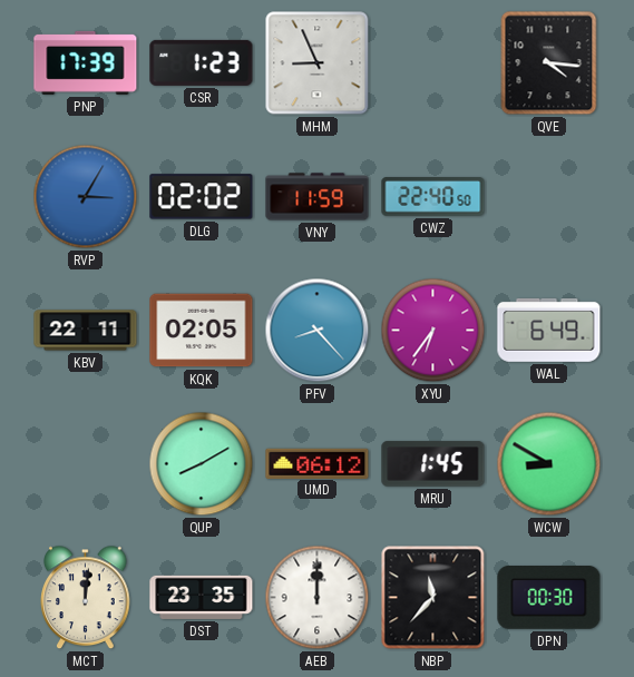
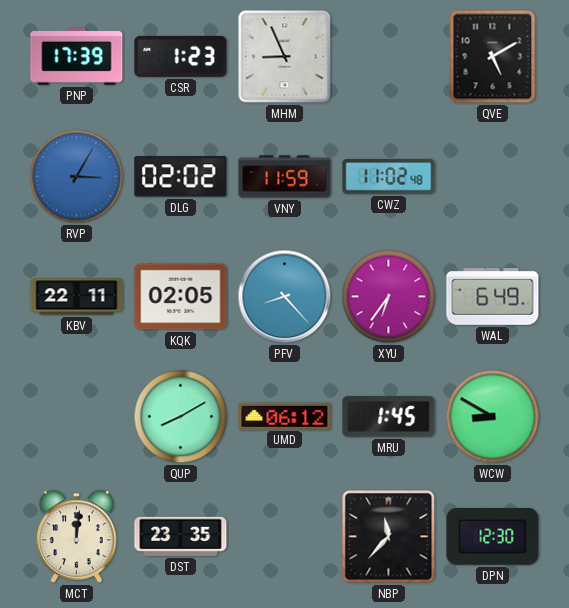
QVE: 4:16 -> 5:10 (493, 57)
CWZ: 22:40 -> 11:02 (389, 177)
AEB: 12:00 -> none (318, 598)
DPN: 00:30 -> 12:30 (493, 537)
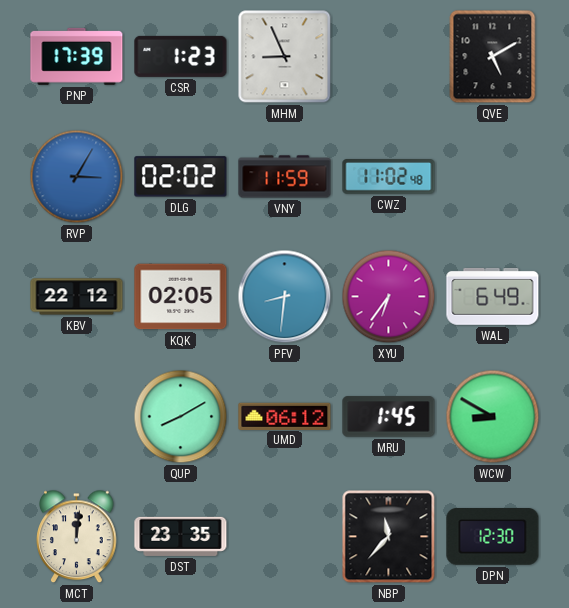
KBV: 22:11 -> 22:12 (77, 297)
PFV: 8:23 -> 8:31 (285, 297)
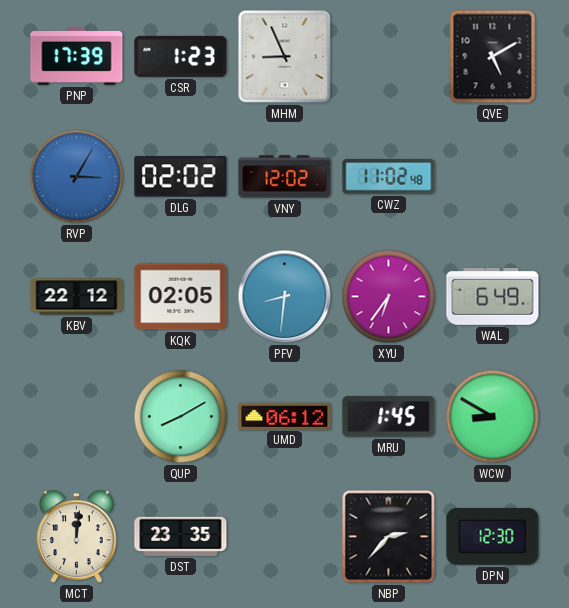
VNY: 11:59 -> 12:02 (285, 177)
NBP: 11:37 -> 2:37 (389, 537)
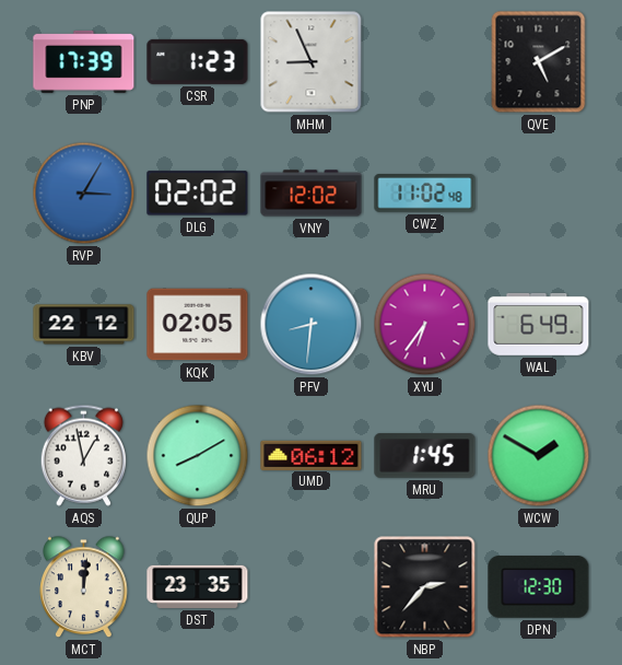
AQS: none -> 12:58 (83, 455)
WCW: 8:50 -> 1:50 (539, 456)
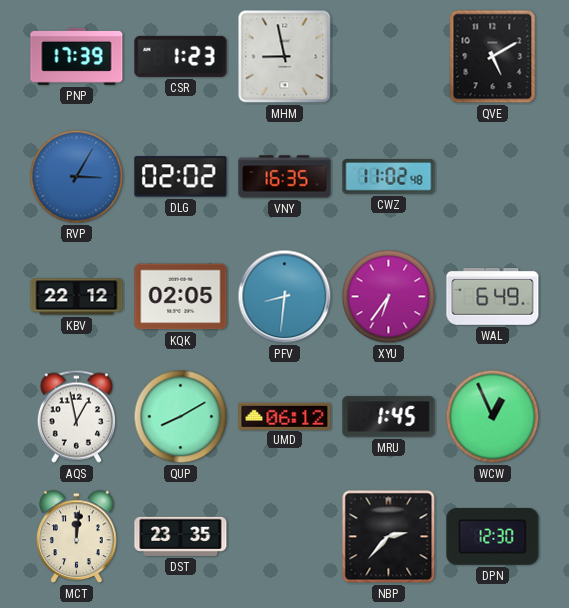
MHM: 8:56 -> 8:58 (285, 57)
VNY: 12:02 -> 16:35 (285, 177)
WCW: 1:50 -> 12:56 (493, 417)
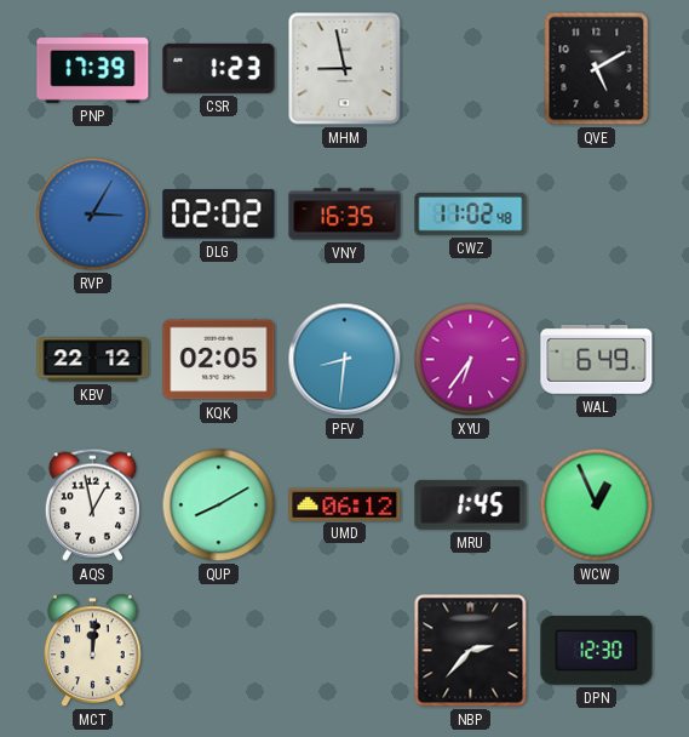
DST: 23:35 -> none (181, 536)
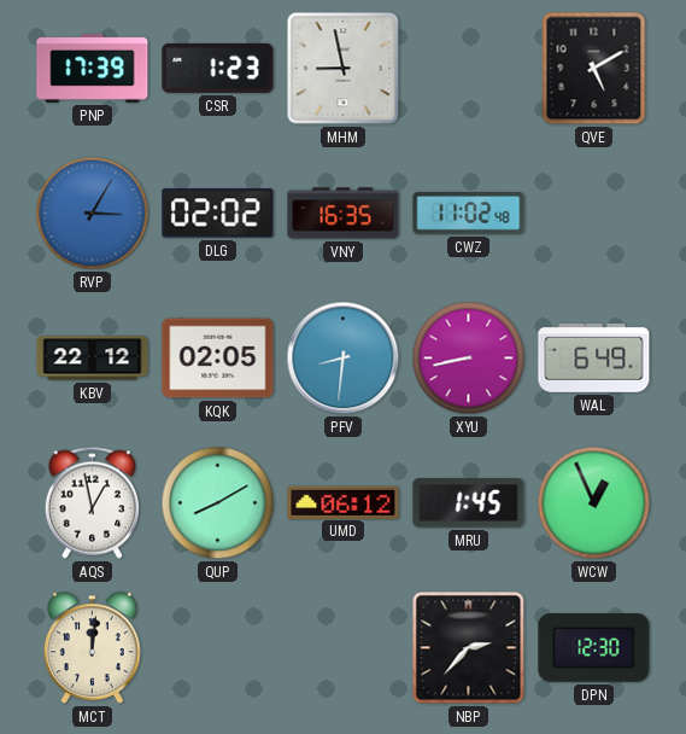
XYU: 6:36 -> 8:43 (469, 359)
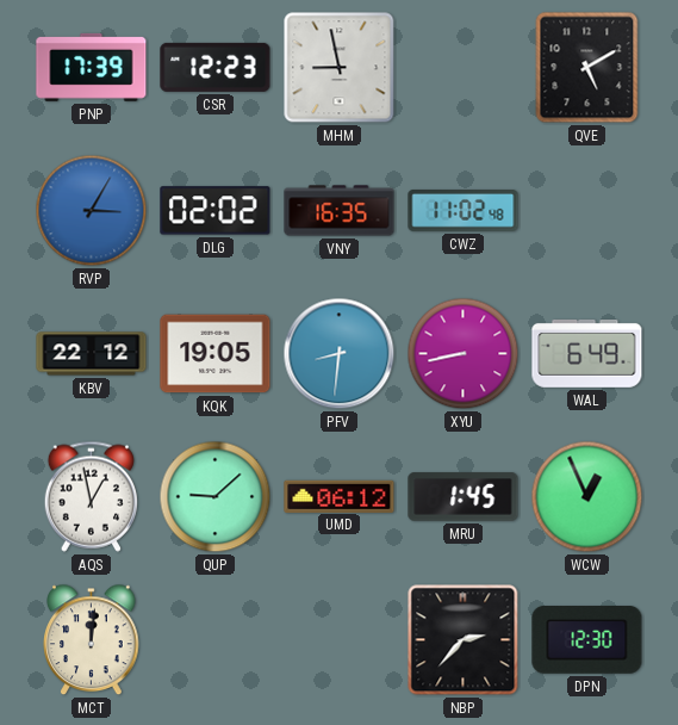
CSR: 1:23 -> 12:23 (216, 67)
KQK: 02:05 -> 19:05 (216, 354)
QUP: 8:10 -> 9:08 (216, 497)
